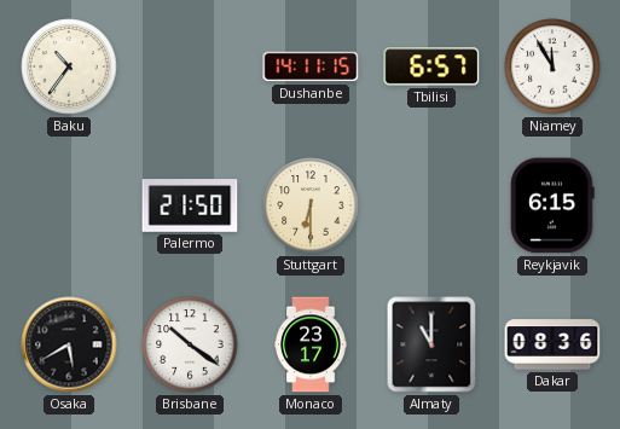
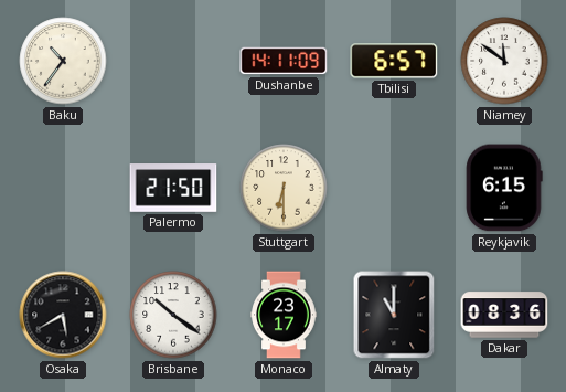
Dushanbe: 14:11:15 -> 14:11:09 (284, 61)
Niamey: 11:55 -> 11:51 (504, 61)
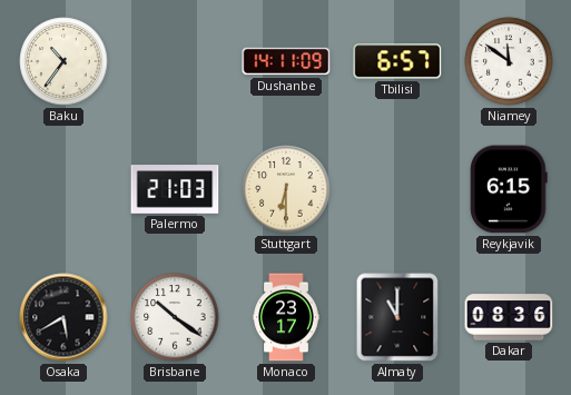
Palermo: 21:50 -> 21:03 (175, 189)
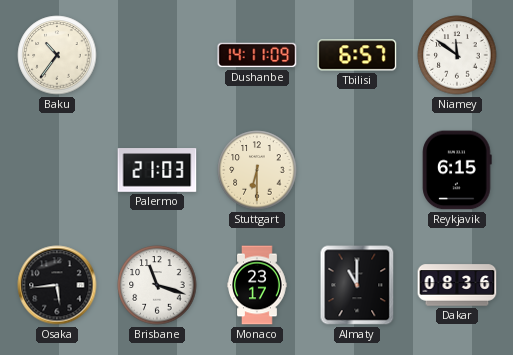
Osaka: 5:40 -> 5:44 (57, 285)
Brisbane: 10:21 -> 11:18 (157, 285)
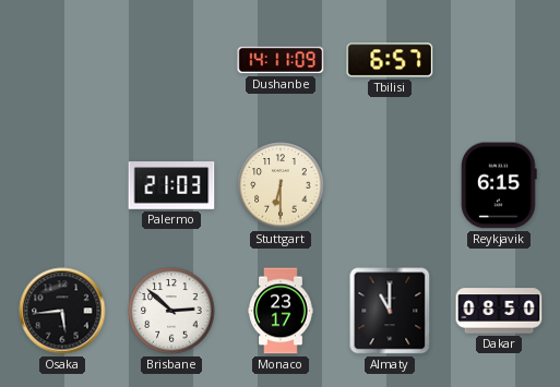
Baku: 10:36 -> none (57, 55)
Niamey: 11:51 -> none (457, 55)
Brisbane: 11:18 -> 2:52 (171, 311)
Dakar: 08:36 -> 08:50 (499, 311)
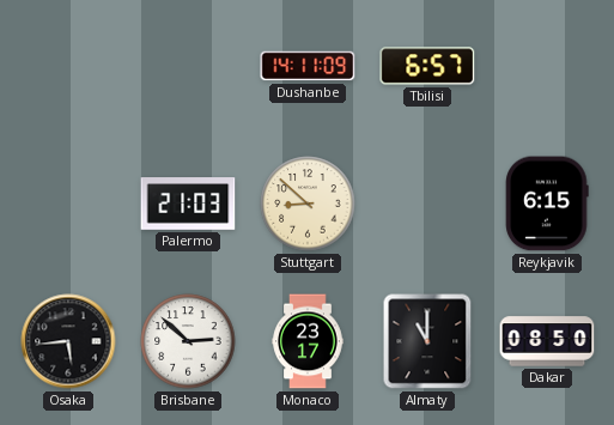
Stuttgart: 6:30 -> 8:52 (308, 204)
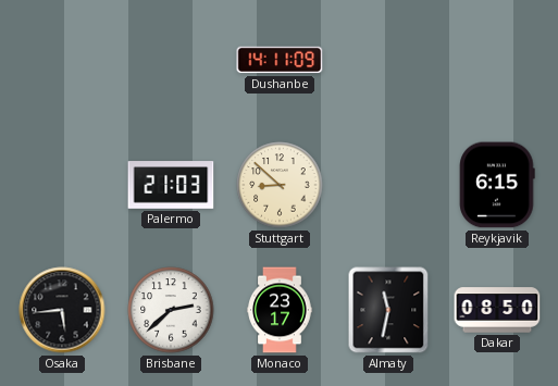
Tbilisi: 6:57 -> none (427, 66)
Brisbane: 2:52 -> 2:38 (171, 310)
Almaty: 11:00 -> 11:32 (388, 310)
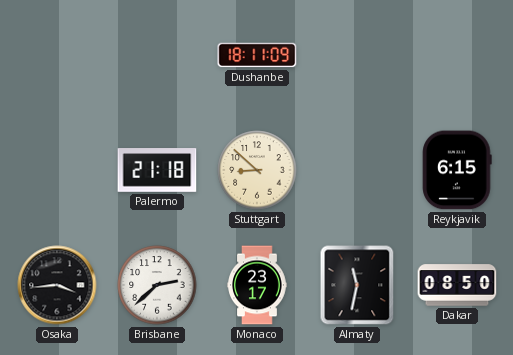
Dushanbe: 14:11 -> 18:11 (257, 55)
Palermo: 21:03 -> 21:18 (157, 170)
Osaka: 5:44 -> 3:44 (57, 285)
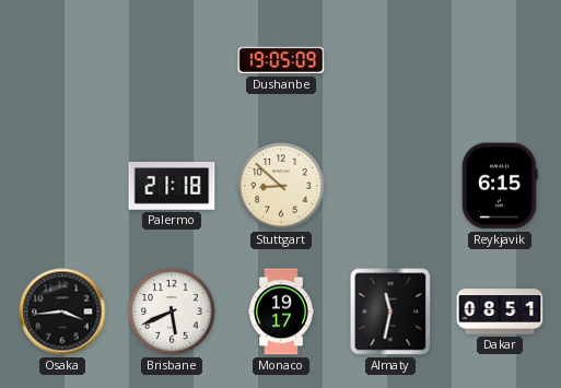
Dushanbe: 18:11 -> 19:05 (281, 60)
Brisbane: 2:38 -> 5:41 (172, 311)
Monaco: 23:17 -> 19:17 (281, 311)
Dakar: 08:50 -> 08:51 (500, 311)
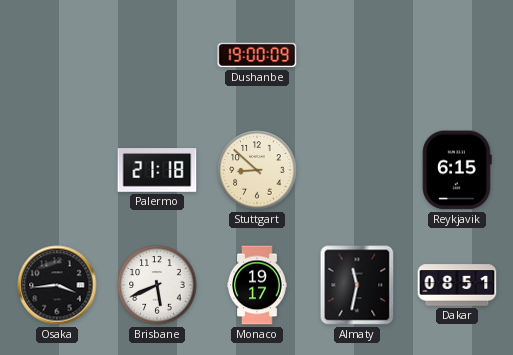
Dushanbe: 19:05 -> 19:00 (257, 55)
